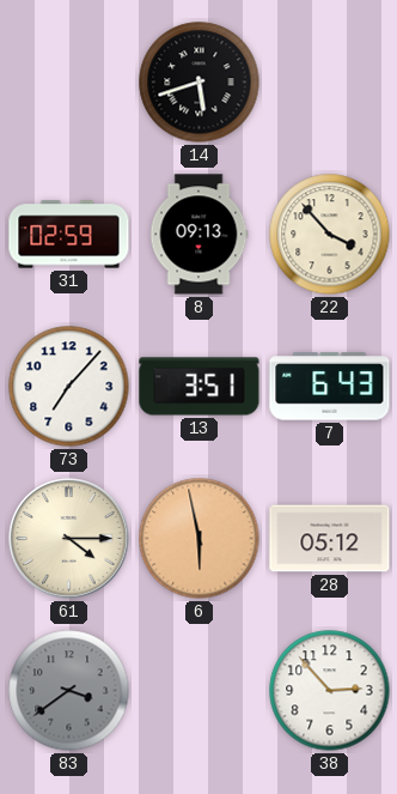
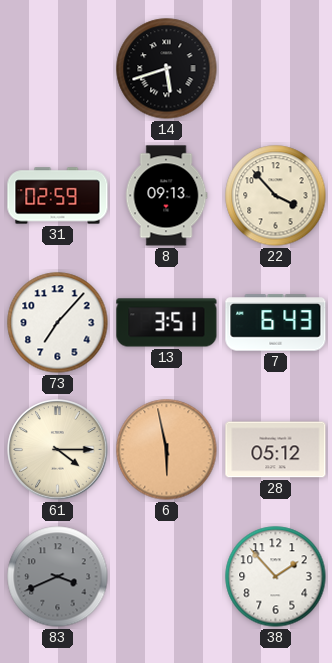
83: 3:39 -> 3:41 (58, 577)
38: 2:53 -> 1:53 (276, 577)
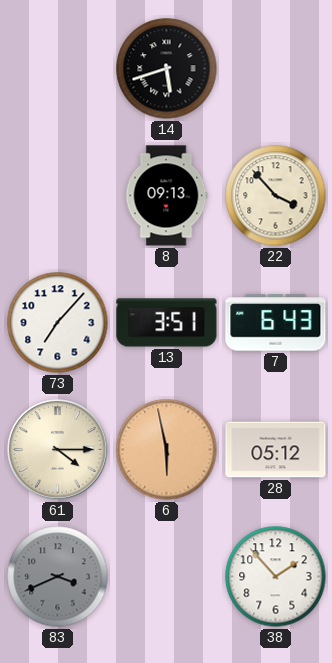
31: 02:59 -> none (58, 196)
